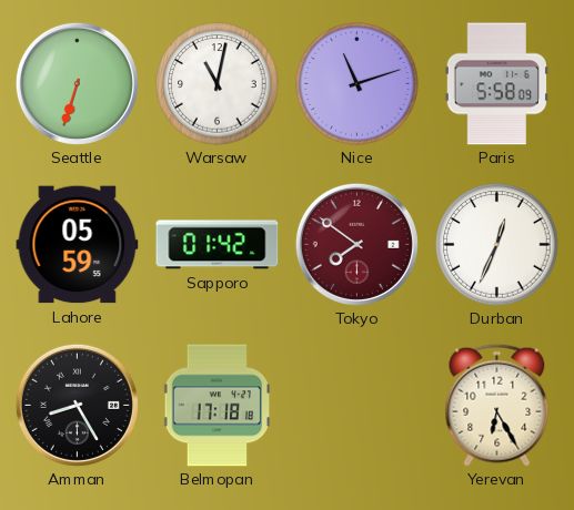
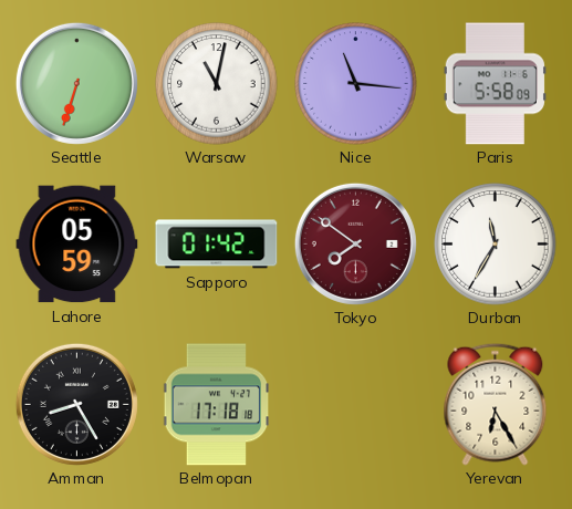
Nice: 11:12 -> 11:16 (356, 84)
Durban: 12:34 -> 11:35 (496, 245)
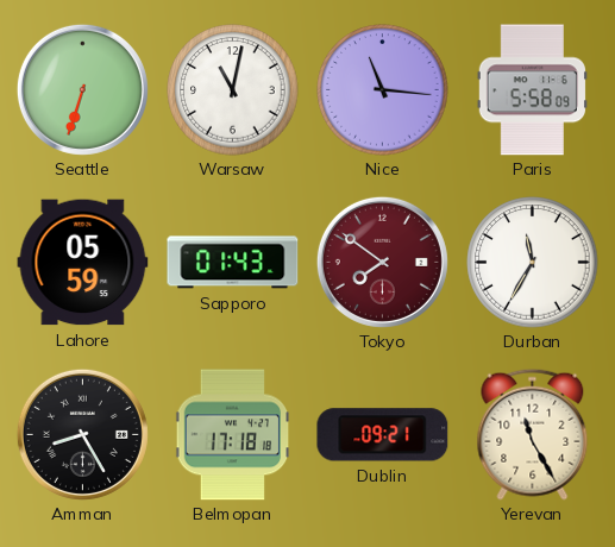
Sapporo: 01:42 -> 01:43 (233, 263)
Dublin: none -> 09:21 (383, 435)
Yerevan: 6:25 -> 11:25 (533, 434)
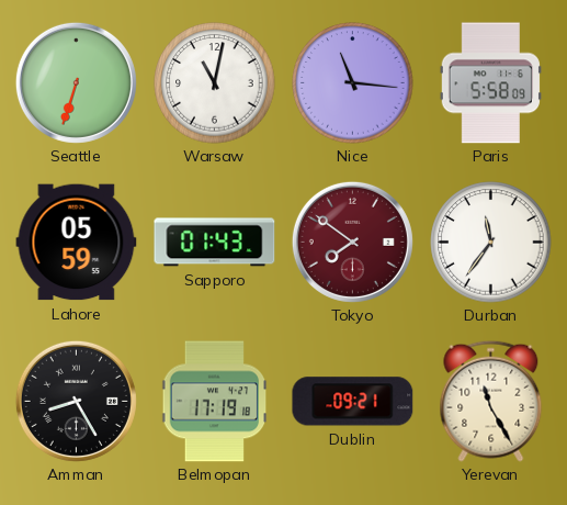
Durban: 11:35 -> 11:36 (491, 243)
Belmopan: 17:18 -> 17:19 (215, 402)
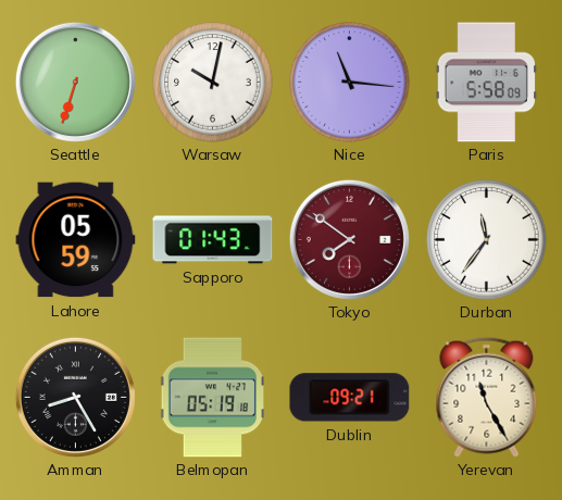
Warsaw: 11:02 -> 10:02 (213, 83)
Belmopan: 17:19 -> 05:19 (213, 398)
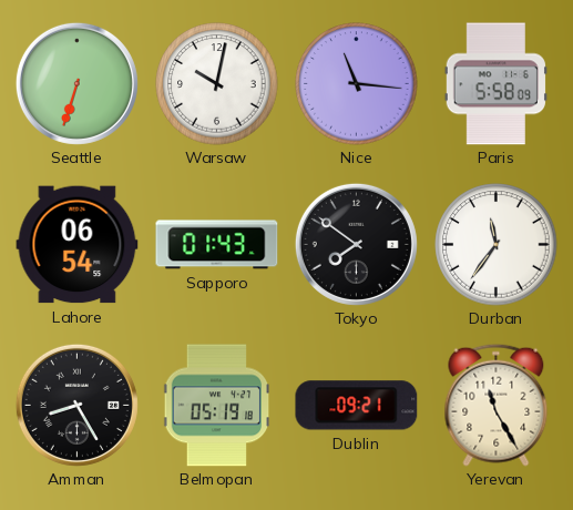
Lahore: 05:59 -> 06:54 (78, 245)
Tokyo dial: burgundy -> black (356, 244)
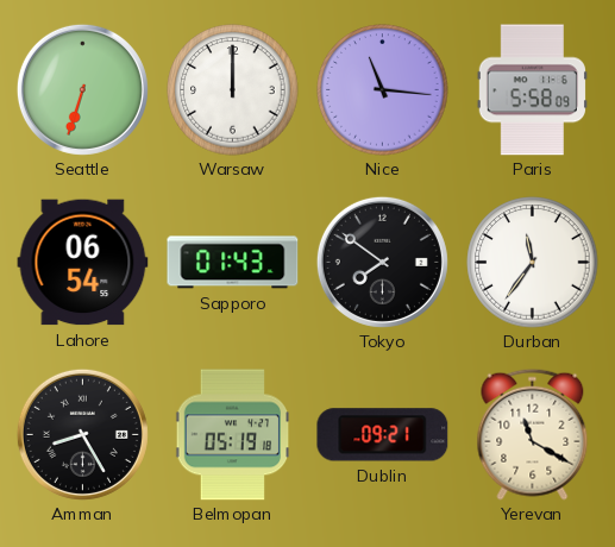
Warsaw: 10:02 -> 12:00 (233, 90)
Yerevan: 11:25 -> 11:20 (533, 434)
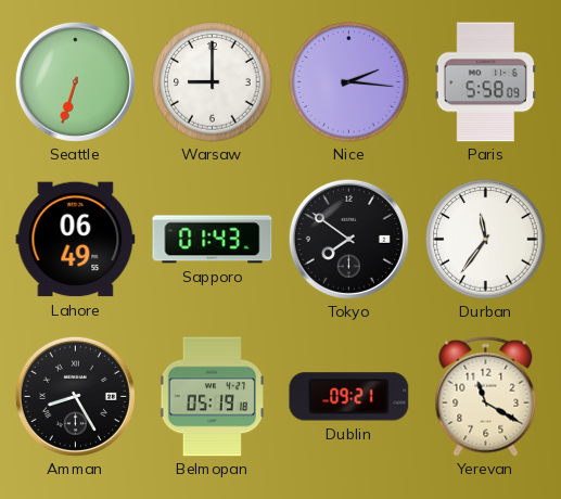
Warsaw: 12:00 -> 9:00 (213, 82)
Nice: 11:16 -> 2:16 (349, 82)
Lahore: 06:54 -> 06:49 (76, 240)
